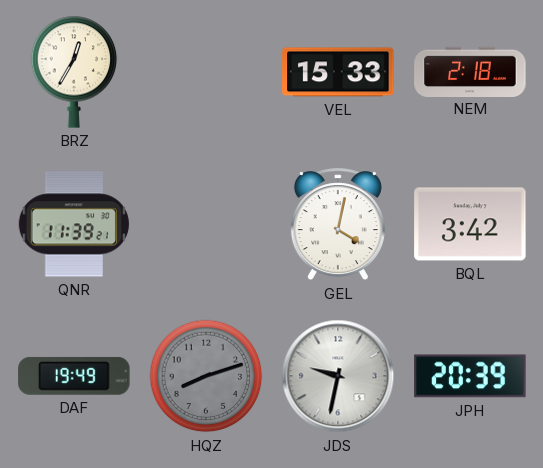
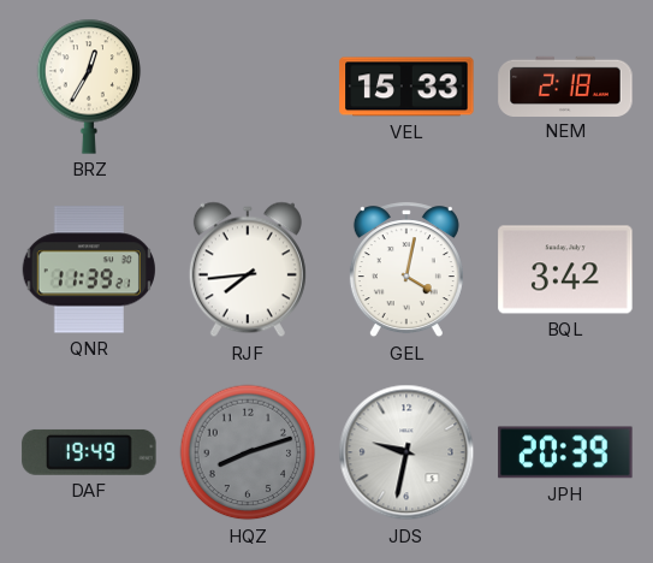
RJF: none -> 7:44 (248, 269)
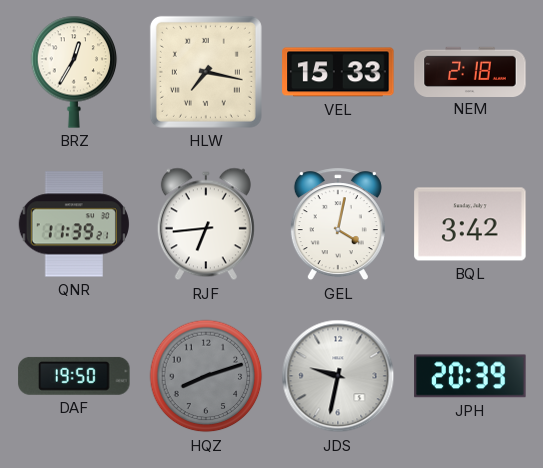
HLW: none -> 7:17 (206, 72)
RJF: 7:44 -> 6:44 (206, 224)
DAF: 19:49 -> 19:50 (74, 376)
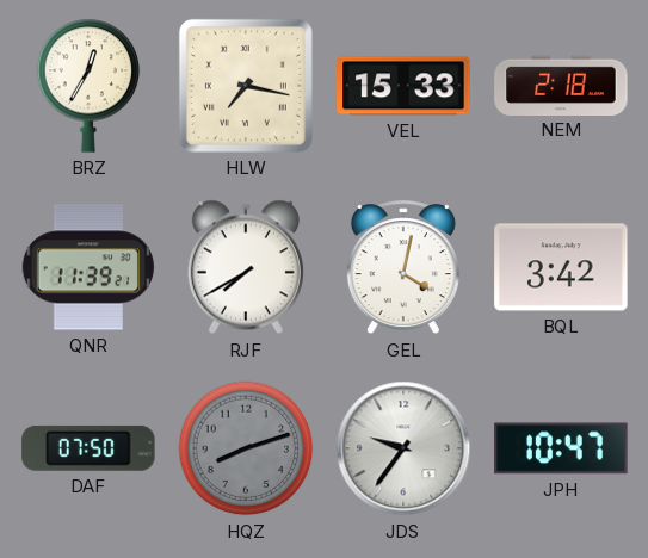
RJF: 6:44 -> 7:40 (246, 267)
DAF: 19:50 -> 07:50 (88, 448)
JDS: 9:32 -> 9:36 (403, 448)
JPH: 20:39 -> 10:47 (561, 448)
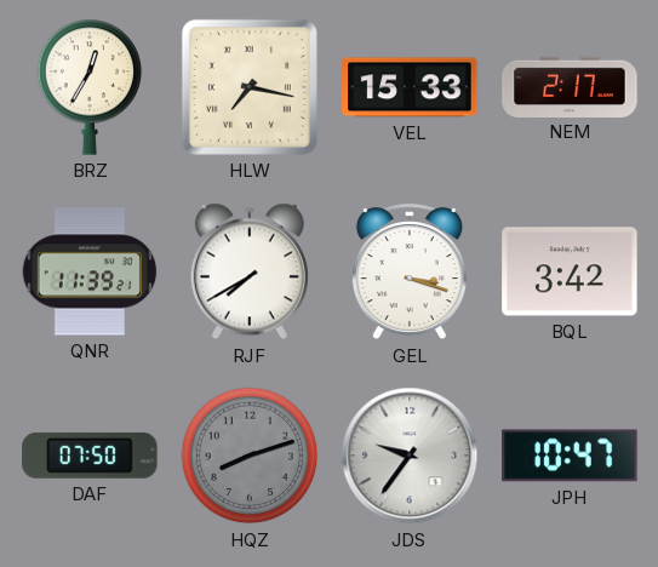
NEM: 2:18 -> 2:17 (570, 86)
GEL: 4:02 -> 3:18 (410, 273)
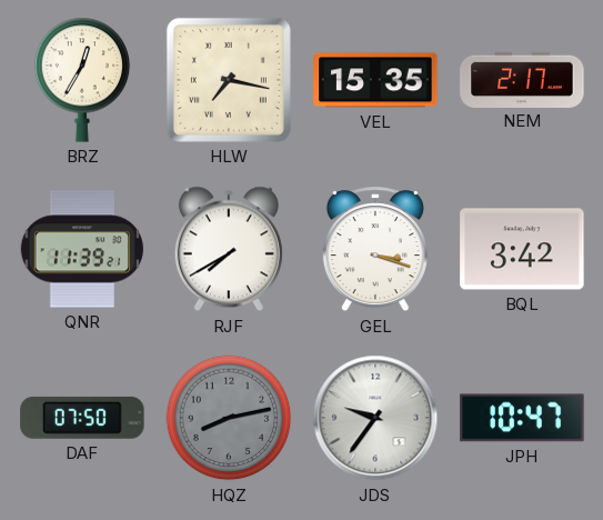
VEL: 15:33 -> 15:35 (375, 80)
HQZ: 8:12 -> 8:13 (229, 418)
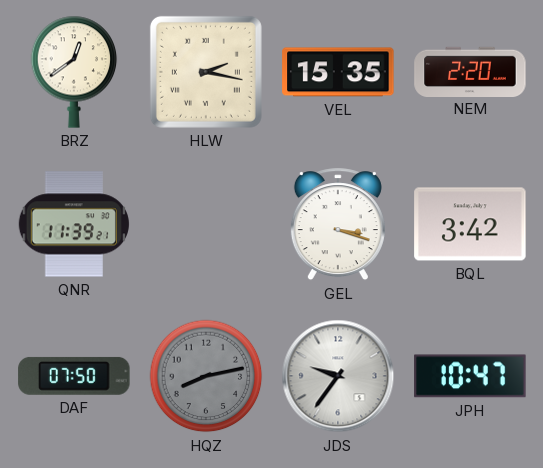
BRZ: 12:35 -> 12:39 (74, 72)
HLW: 7:17 -> 2:17 (206, 72)
NEM: 2:17 -> 2:20 (470, 71)
RJF: 7:40 -> none (229, 249)
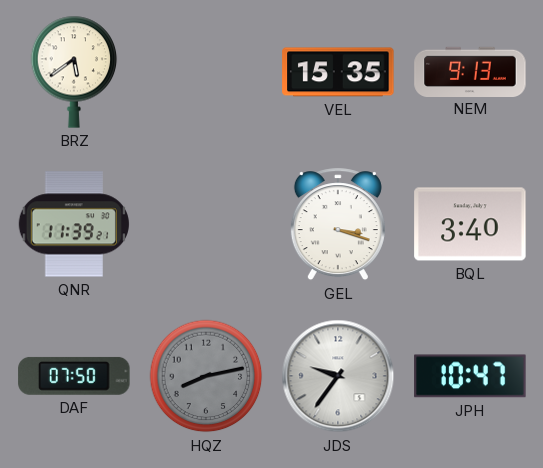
BRZ: 12:39 -> 5:39 (74, 72)
HLW: 2:17 -> none (206, 72)
NEM: 2:20 -> 9:13 (470, 71)
BQL: 3:42 -> 3:40 (470, 224)
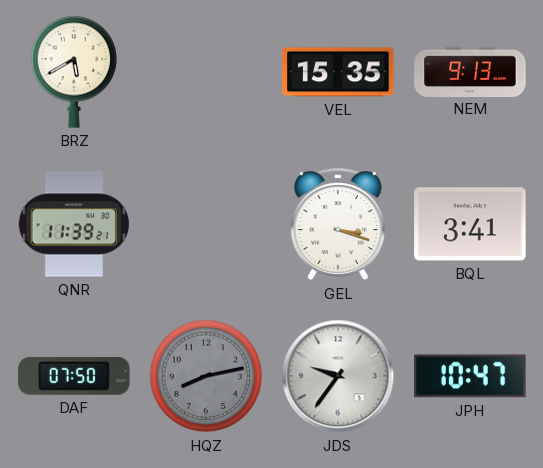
BRZ: 5:39 -> 5:40 (74, 72)
BQL: 3:40 -> 3:41 (470, 224)
